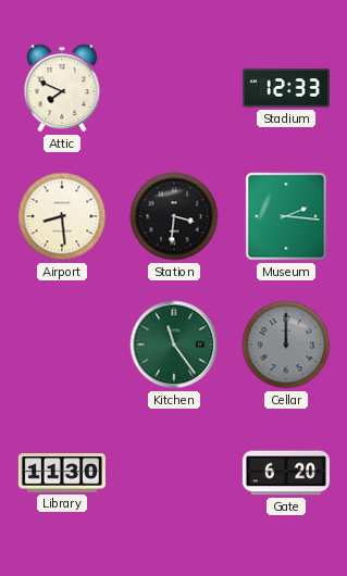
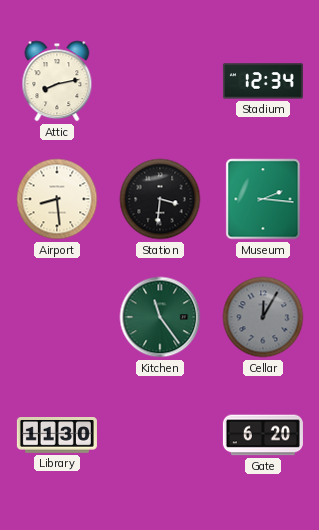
Attic: 7:49 -> 8:13 (57, 81)
Stadium: 12:33 -> 12:34 (263, 81)
Cellar: 12:00 -> 12:05 (263, 317)
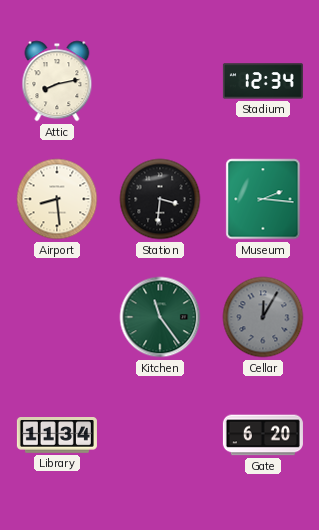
Library: 11:30 -> 11:34 (57, 436)
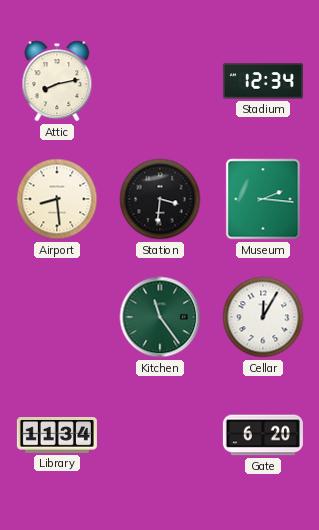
Cellar dial: grey -> white (263, 317)
